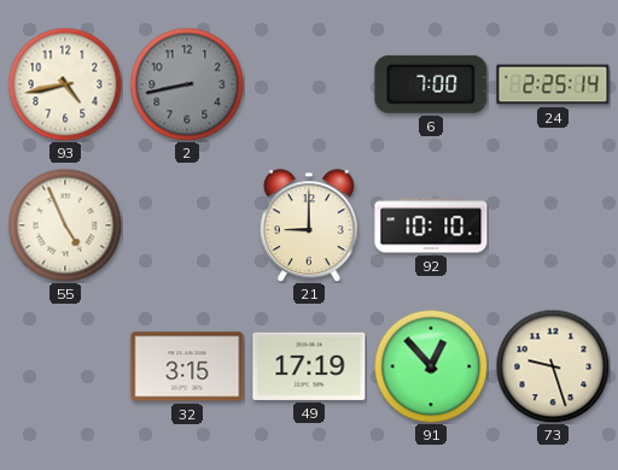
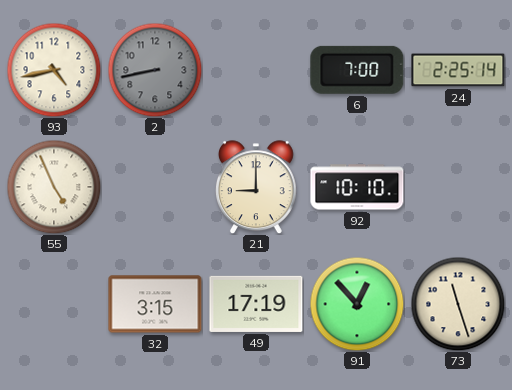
73: 9:27 -> 11:27 (458, 304)
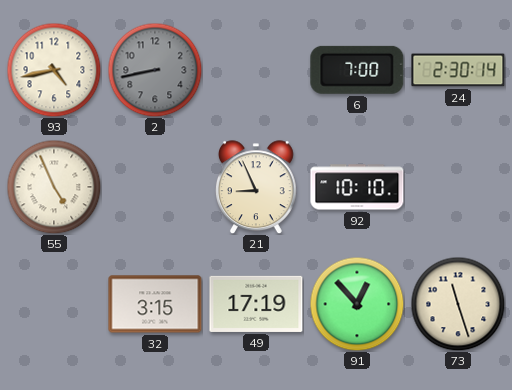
24: 2:25 -> 2:30 (458, 70)
21: 9:00 -> 8:56 (256, 187)
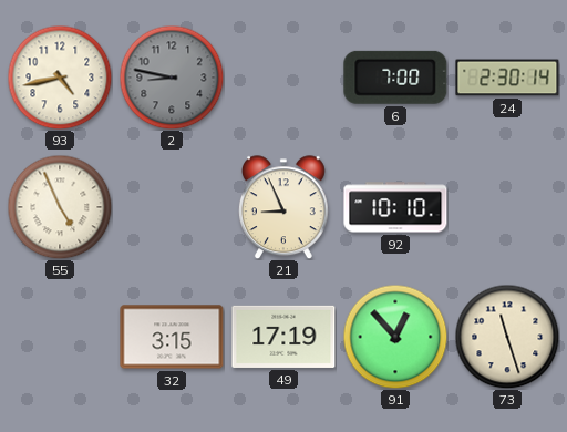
2: 8:43 -> 8:47 (172, 78)
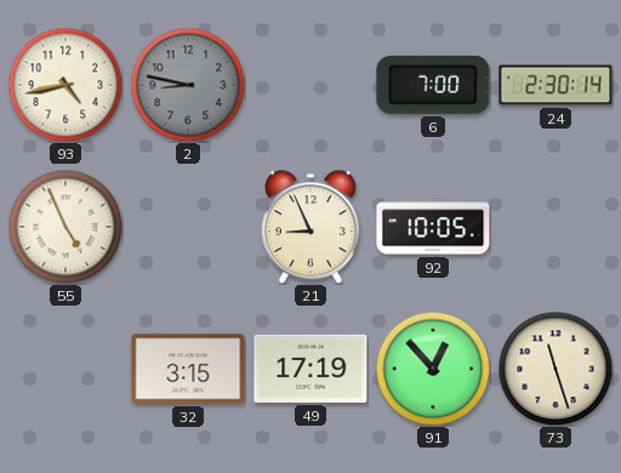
92: 10:10 -> 10:05 (433, 227)
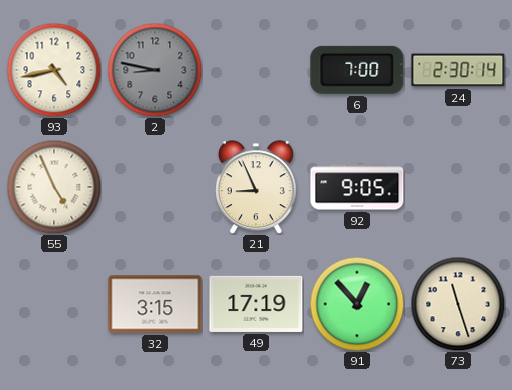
92: 10:05 -> 9:05 (357, 187)
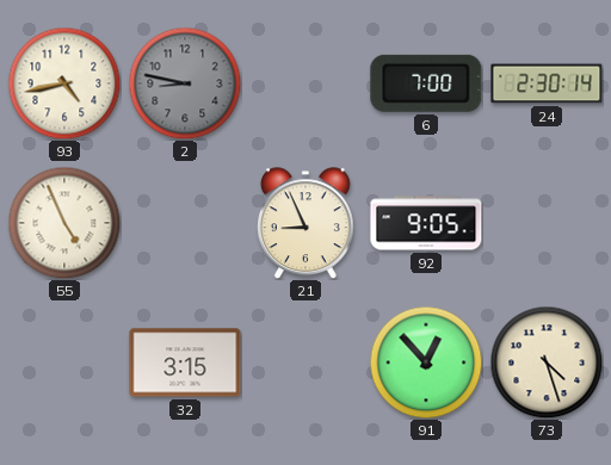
49: 17:19 -> none (256, 304)
73: 11:27 -> 4:27 (547, 362)
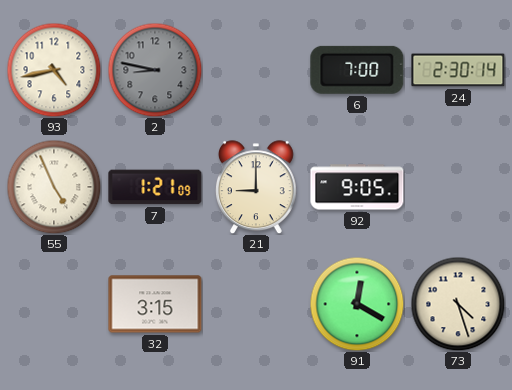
7: none -> 1:21 (155, 187)
21: 8:56 -> 9:00 (256, 187)
91: 12:53 -> 12:20 (357, 304)
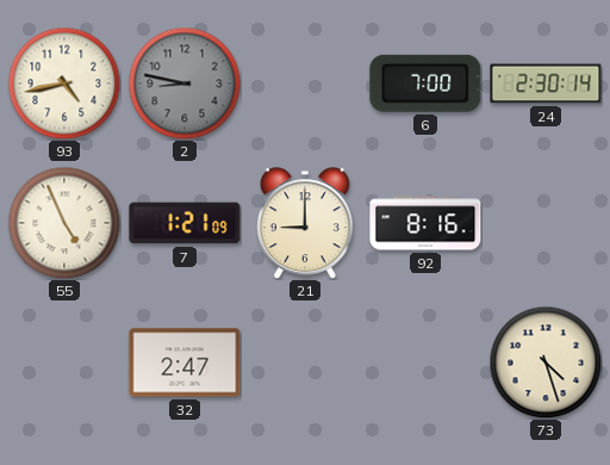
92: 9:05 -> 8:16 (425, 223)
32: 3:15 -> 2:47 (185, 362)
91: 12:20 -> none (357, 304)
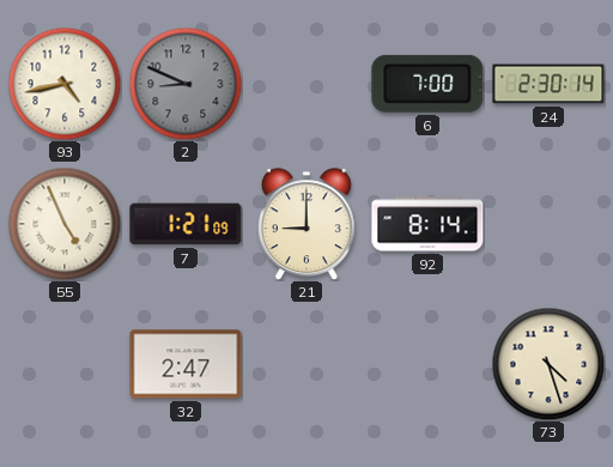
2: 8:47 -> 8:49 (186, 84)
92: 8:16 -> 8:14 (427, 224)
